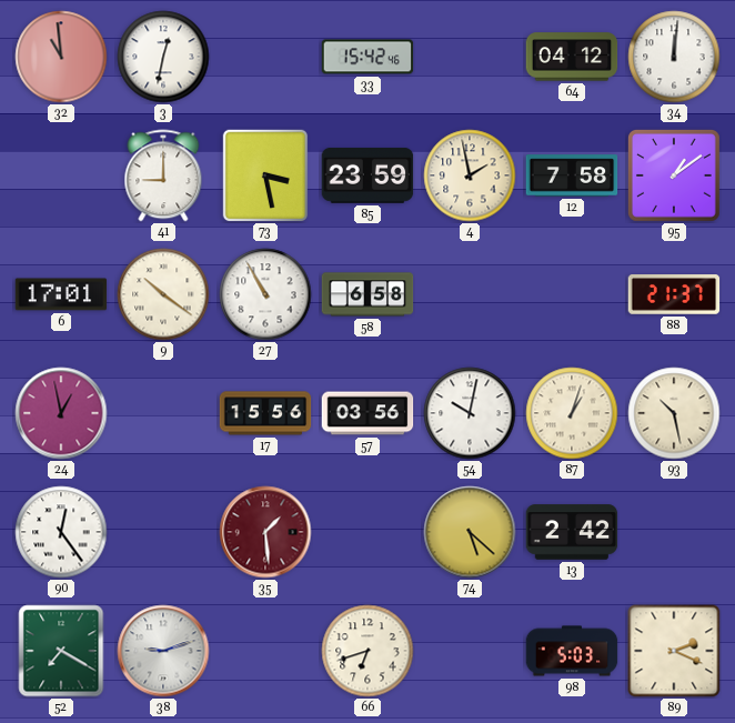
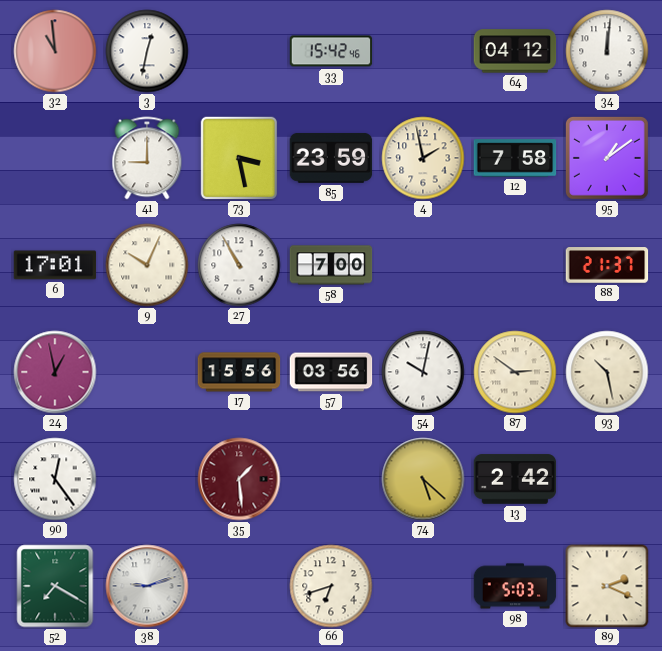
9: 10:21 -> 10:04 (147, 265)
58: 6:58 -> 7:00 (331, 265)
87: 1:03 -> 2:51 (515, 372)
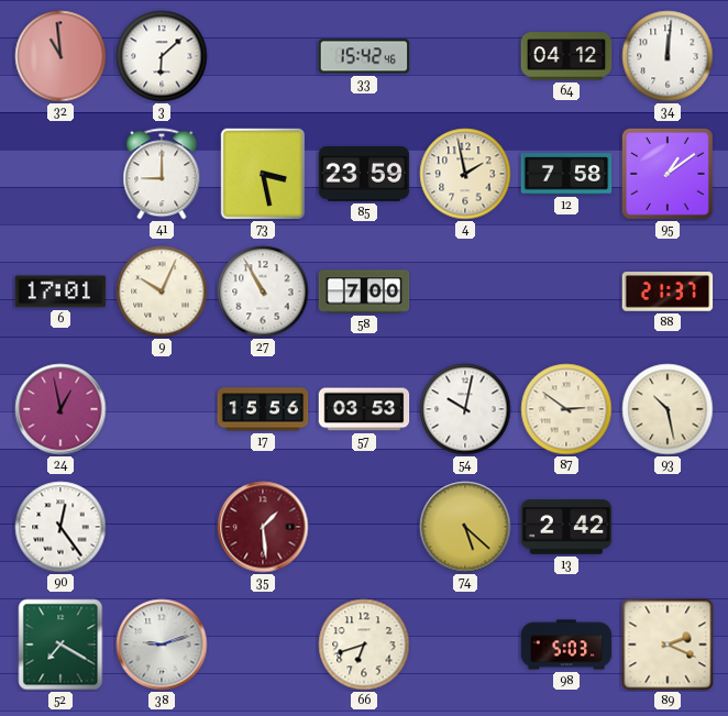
3: 12:32 -> 6:08 (162, 56)
57: 03:56 -> 03:53 (364, 409)
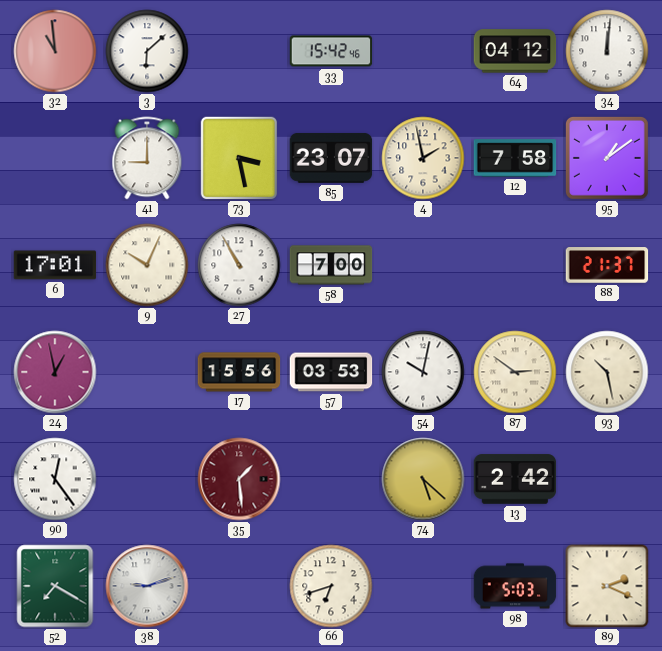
85: 23:59 -> 23:07 (331, 158)
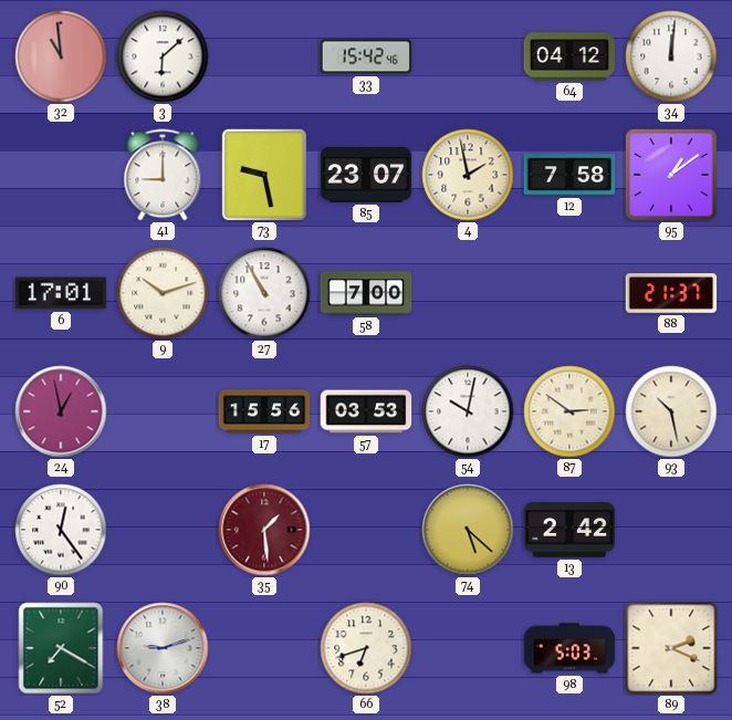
73: 3:28 -> 9:28 (264, 175)
9: 10:04 -> 10:12 (163, 293)
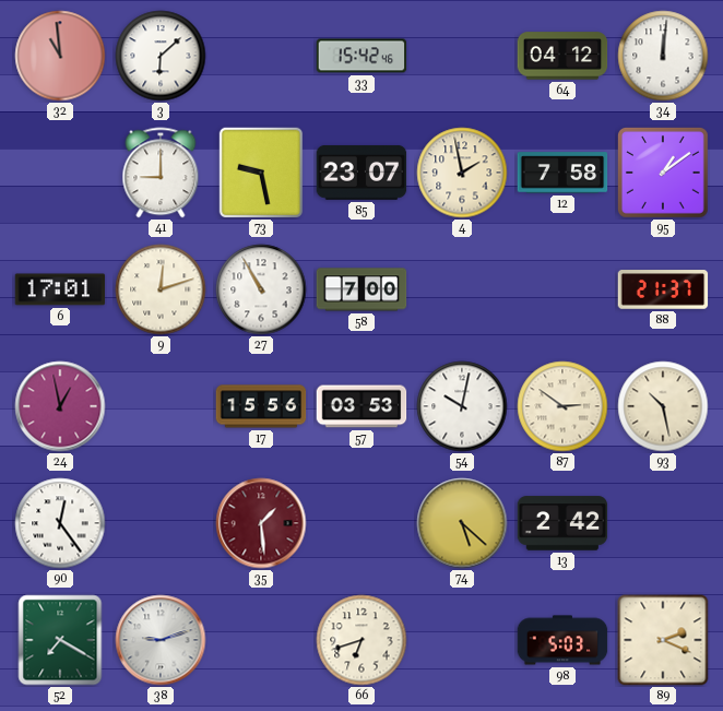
9: 10:12 -> 12:12 (161, 289)
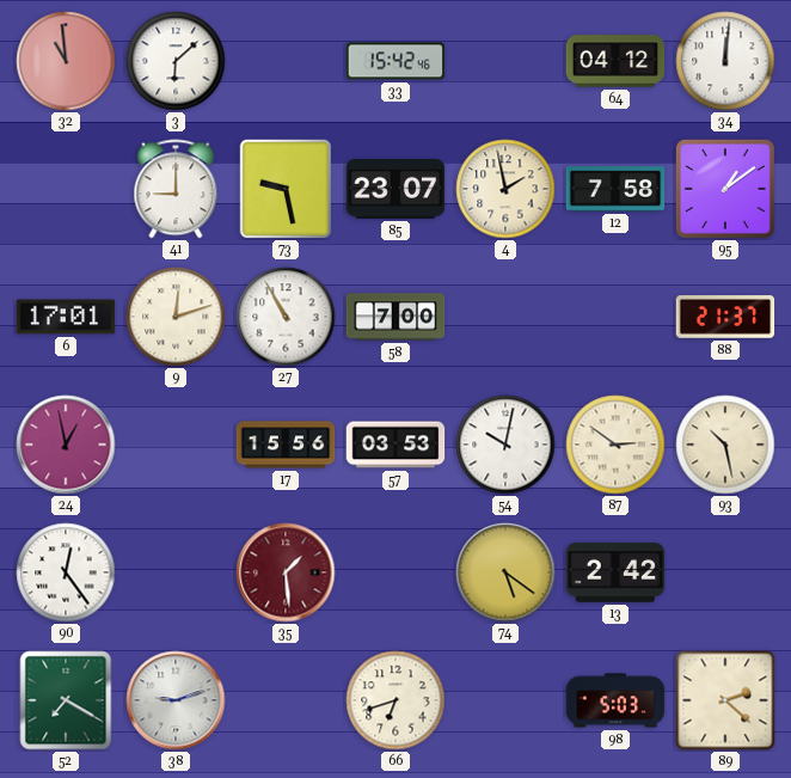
74: 5:22 -> 5:21 (505, 572)
89: 2:19 -> 2:22 (725, 700)
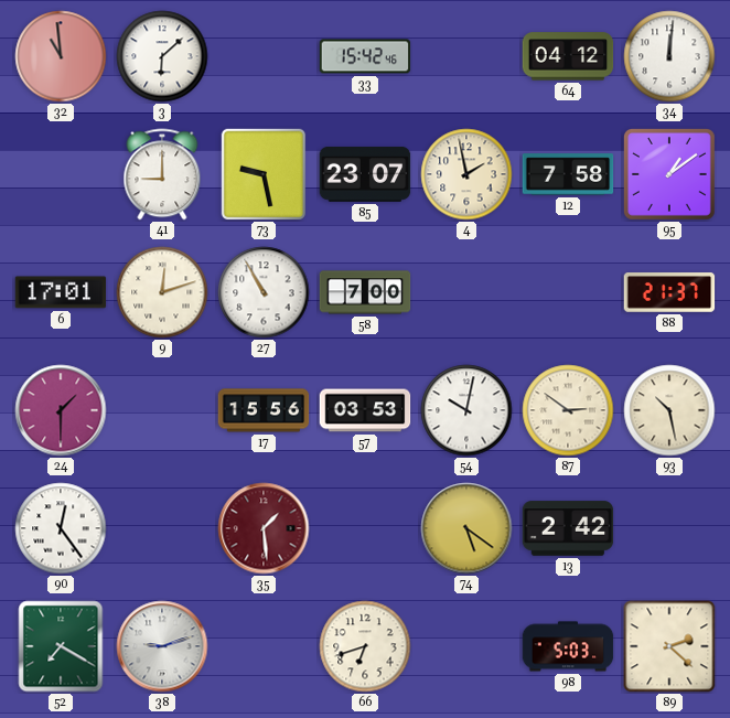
24: 12:58 -> 1:30 (61, 410)
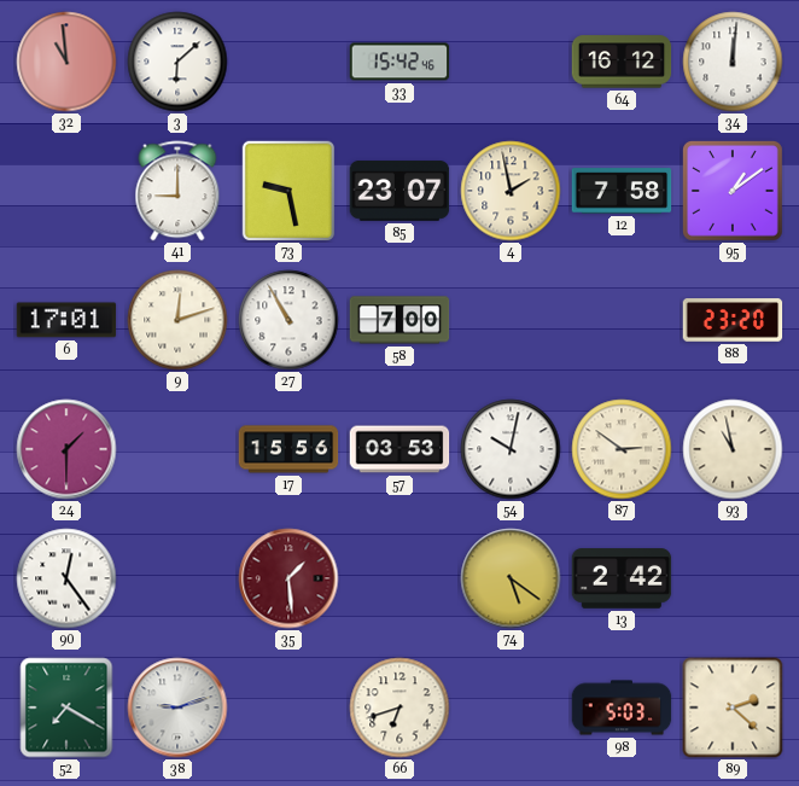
64: 04:12 -> 16:12 (622, 62)
88: 21:37 -> 23:20 (733, 320)
93: 10:28 -> 10:58 (733, 449)
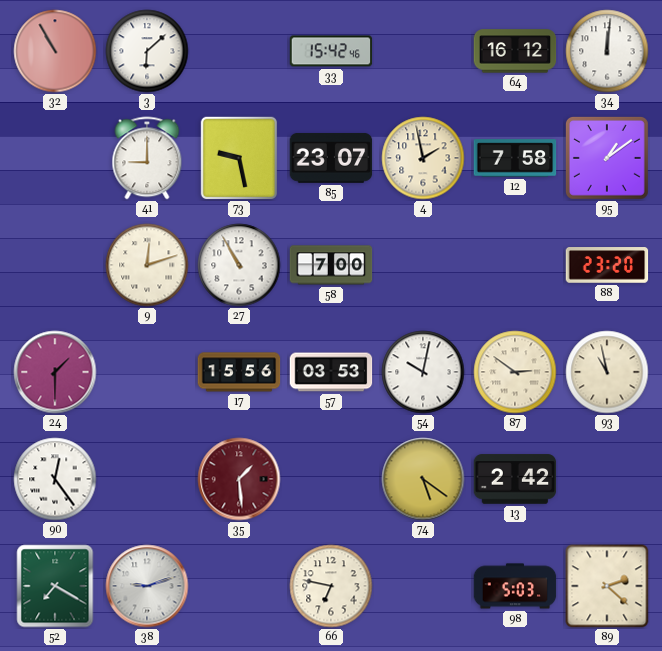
32: 10:59 -> 10:55 (55, 51)
6: 17:01 -> none (66, 320)
66: 6:42 -> 6:47 (331, 586)
